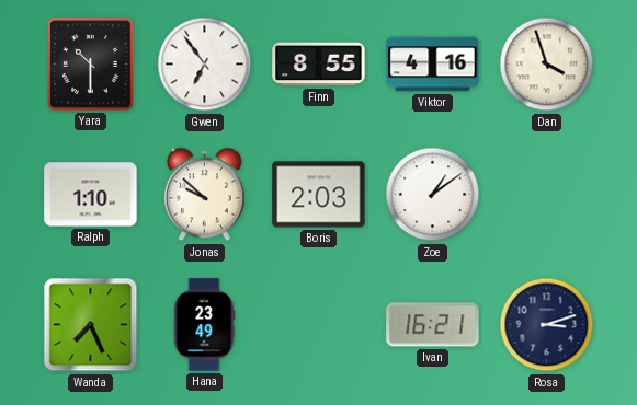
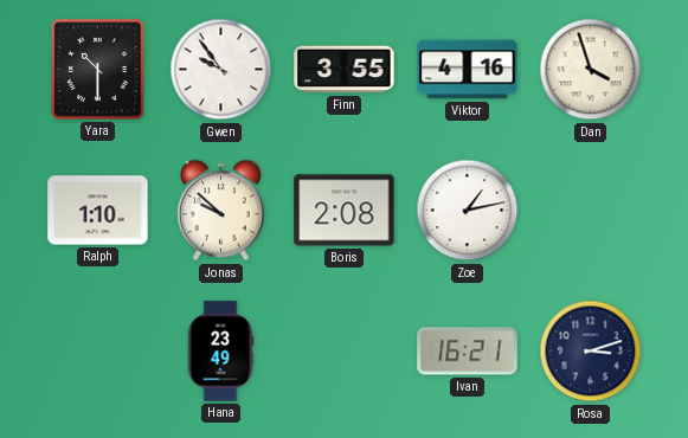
Gwen: 6:54 -> 9:54 (221, 70)
Finn: 8:55 -> 3:55 (345, 70)
Boris: 2:03 -> 2:08 (345, 211)
Zoe: 1:09 -> 1:13 (468, 211)
Wanda: 7:26 -> none (91, 325)
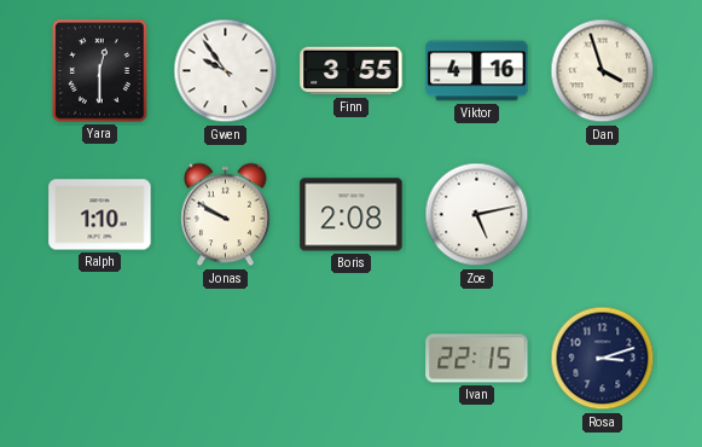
Yara: 10:30 -> 12:30 (100, 71)
Jonas: 9:52 -> 9:50 (226, 215)
Zoe: 1:13 -> 5:13 (477, 215)
Hana: 23:49 -> none (220, 352)
Ivan: 16:21 -> 22:15 (477, 359)
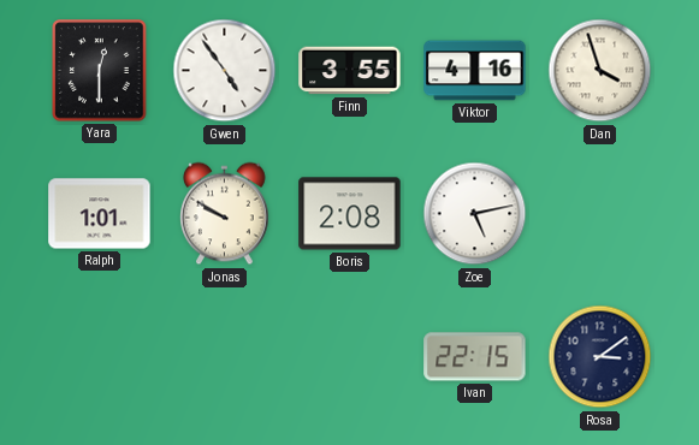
Gwen: 9:54 -> 4:54 (225, 71)
Ralph: 1:10 -> 1:01 (100, 214)
Rosa: 3:12 -> 3:09 (600, 357)
